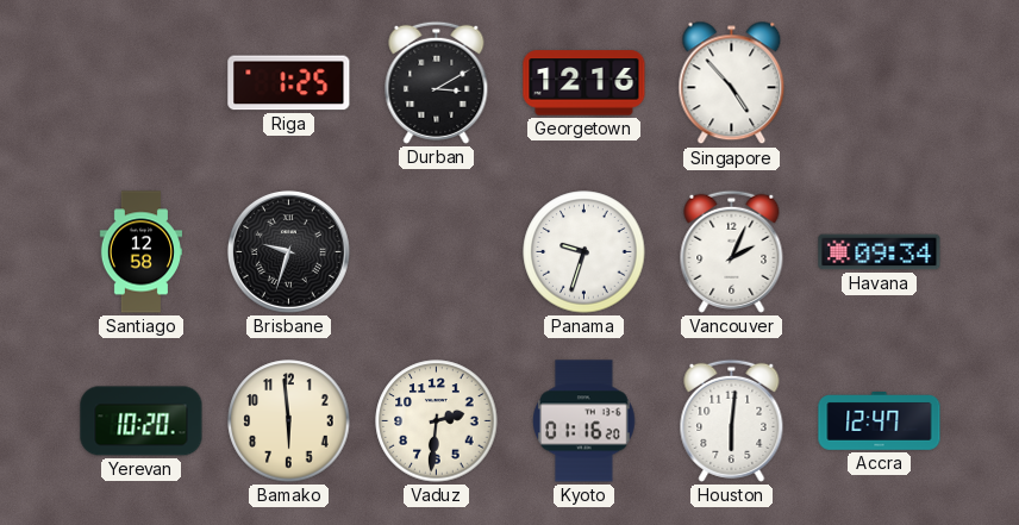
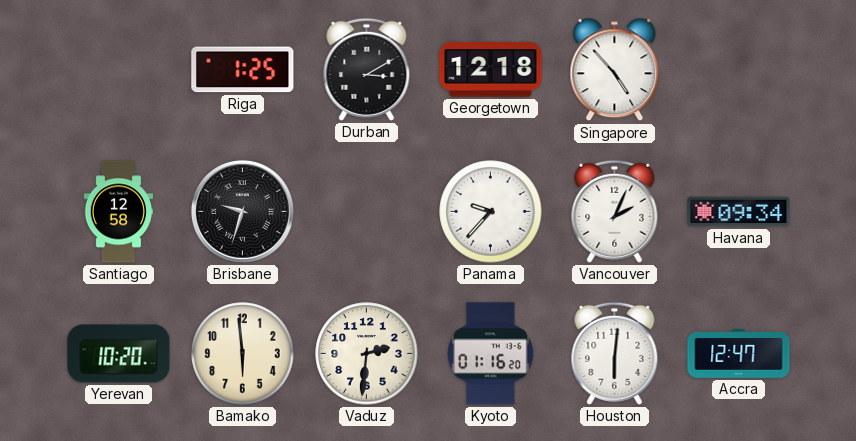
Georgetown: 12:16 -> 12:18 (491, 70)
Panama: 9:33 -> 9:37 (491, 212)
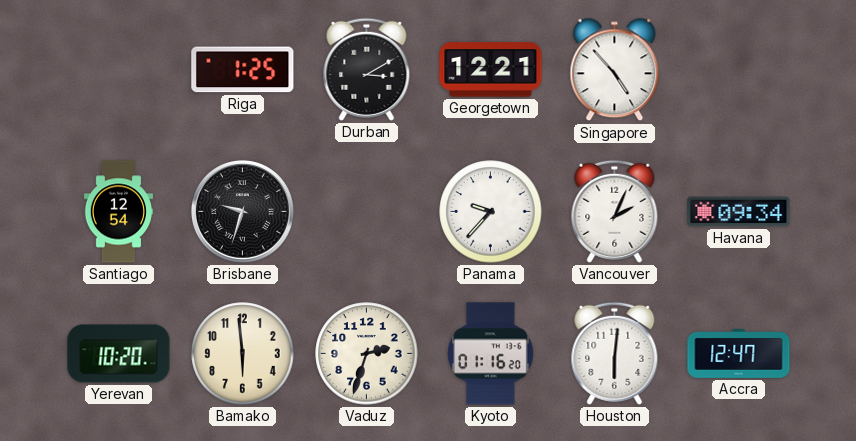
Georgetown: 12:18 -> 12:21 (491, 70)
Santiago: 12:58 -> 12:54 (118, 212)
Vaduz: 2:31 -> 2:33 (367, 354)
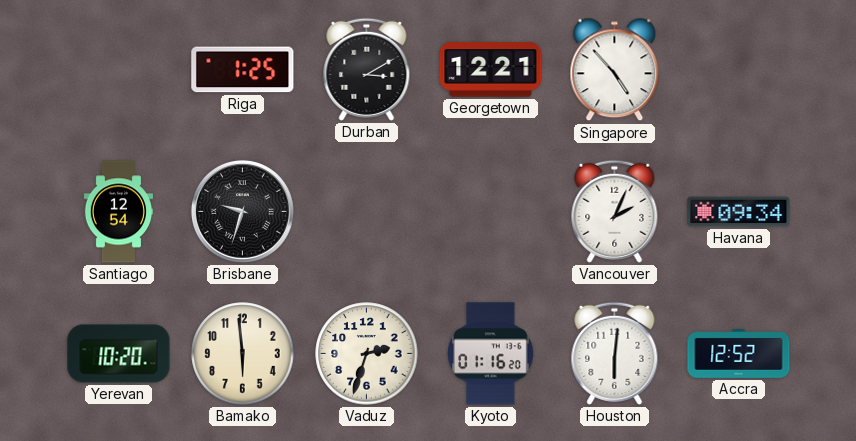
Panama: 9:37 -> none (491, 212)
Accra: 12:47 -> 12:52 (739, 354)
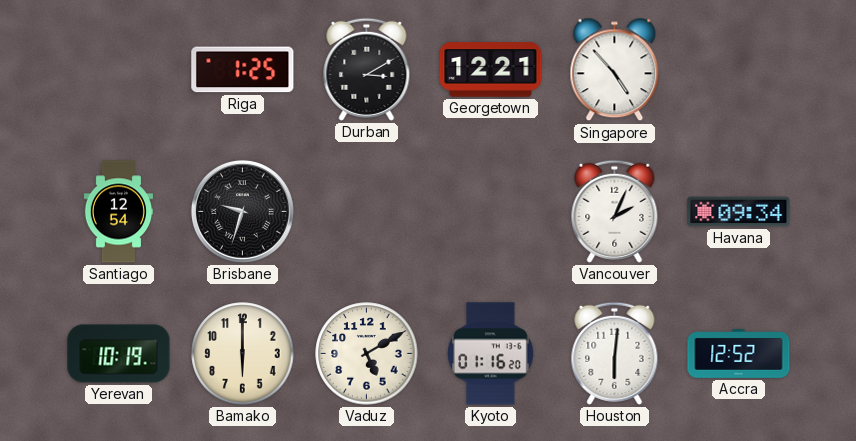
Yerevan: 10:20 -> 10:19 (119, 354)
Bamako: 5:59 -> 6:00 (243, 354)
Vaduz: 2:33 -> 5:10 (367, 354)
